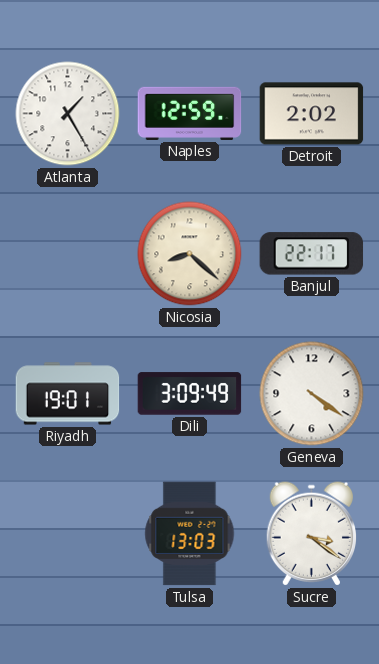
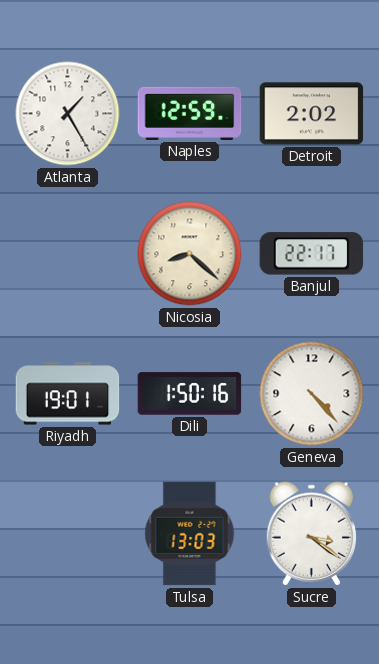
Dili: 3:09 -> 1:50 (190, 394)
Geneva: 4:21 -> 4:23 (312, 394)
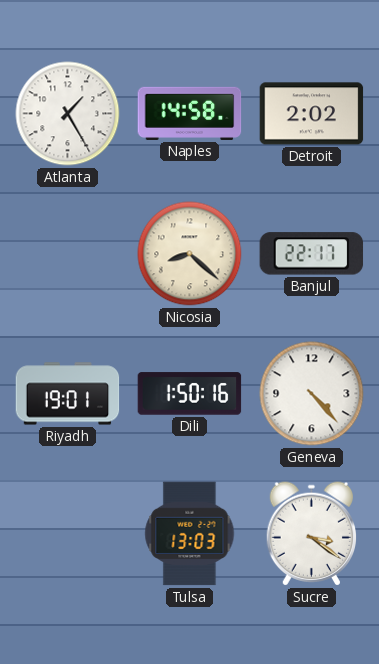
Naples: 12:59 -> 14:58 (190, 113)
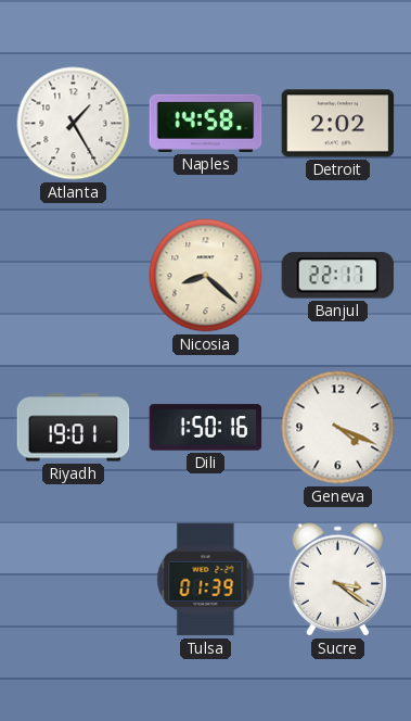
Geneva: 4:23 -> 4:19 (338, 428)
Tulsa: 13:03 -> 01:39 (206, 580)
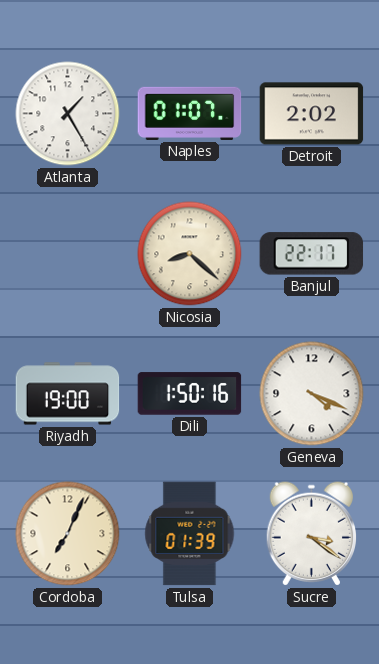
Naples: 14:58 -> 01:07 (190, 113)
Riyadh: 19:01 -> 19:00 (68, 394)
Cordoba: none -> 7:04 (68, 534)
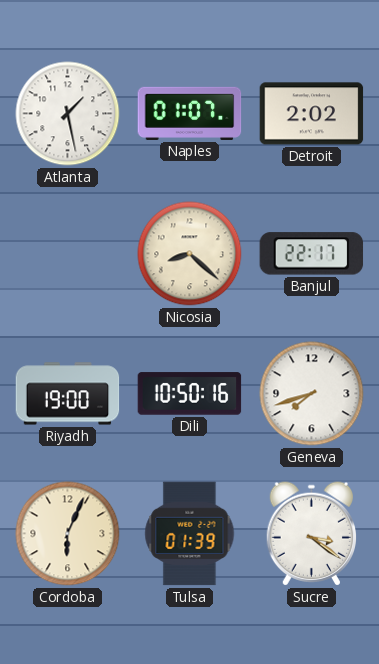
Atlanta: 1:25 -> 1:28 (68, 114)
Dili: 1:50 -> 10:50 (190, 394)
Geneva: 4:19 -> 7:42 (312, 394)
Cordoba: 7:04 -> 6:04 (68, 534)
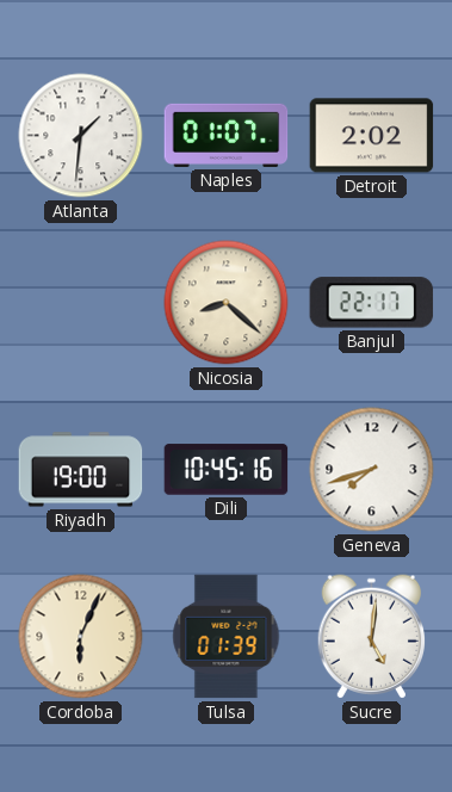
Atlanta: 1:28 -> 1:31 (81, 136)
Dili: 10:50 -> 10:45 (227, 470)
Sucre: 3:21 -> 5:01 (371, 637)
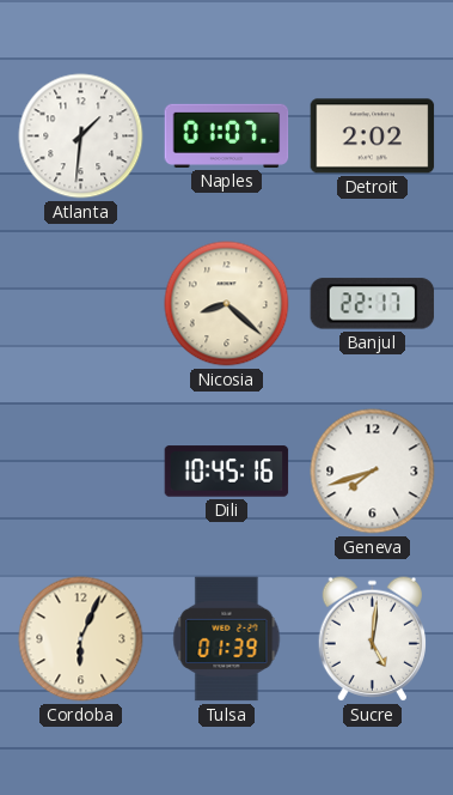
Riyadh: 19:00 -> none (81, 470)
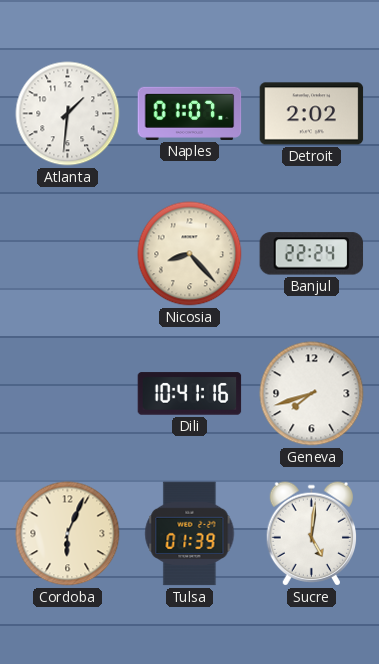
Nicosia: 8:22 -> 8:23 (190, 254)
Banjul: 22:17 -> 22:24 (312, 254)
Dili: 10:45 -> 10:41 (190, 394)
